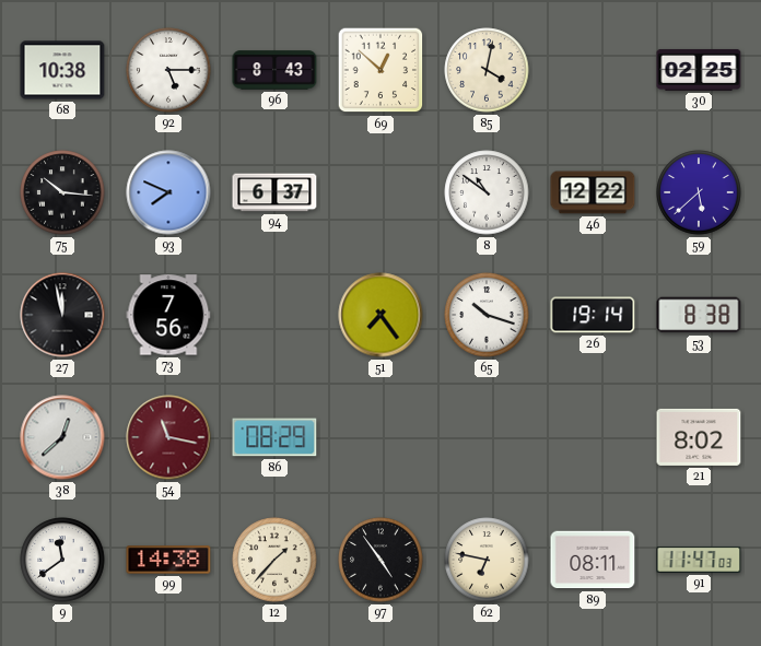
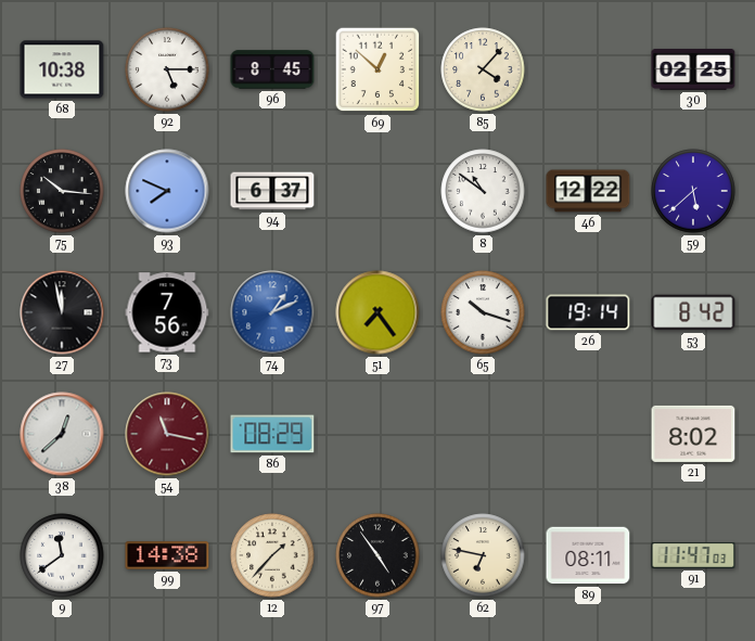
96: 8:43 -> 8:45 (272, 69)
85: 4:02 -> 4:07 (483, 69)
74: none -> 1:11 (272, 312)
53: 8:38 -> 8:42 (693, 312)
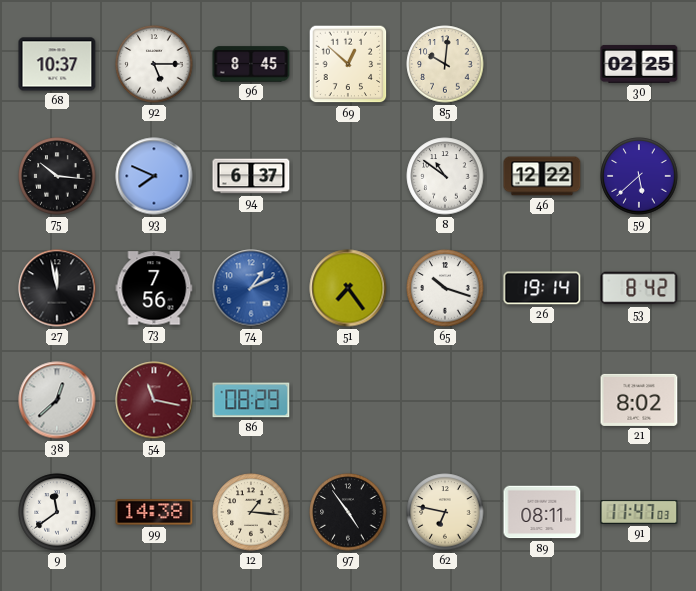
68: 10:38 -> 10:37 (57, 64)
85: 4:07 -> 10:01 (445, 64)
12: 1:37 -> 1:16 (251, 512)
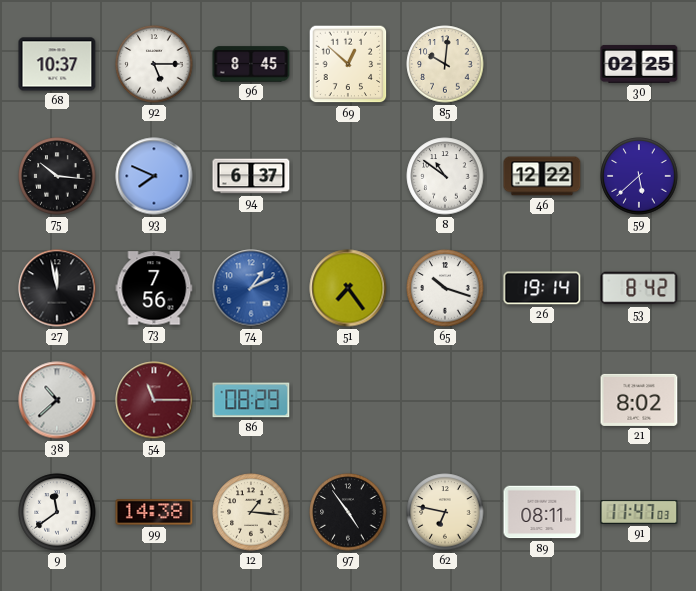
38: 12:38 -> 10:38 (57, 400)
54: 11:17 -> 11:15 (154, 400)
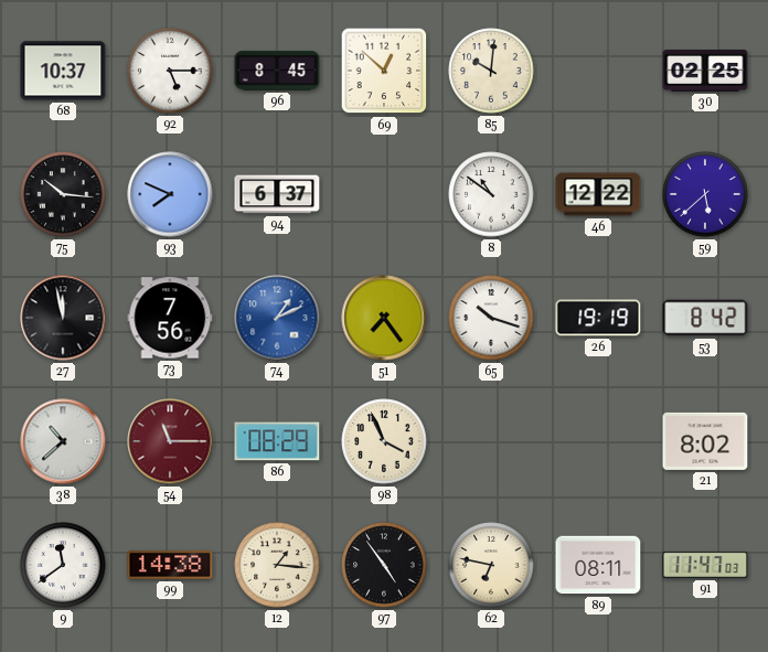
26: 19:14 -> 19:19 (598, 318)
98: none -> 3:56 (384, 441)
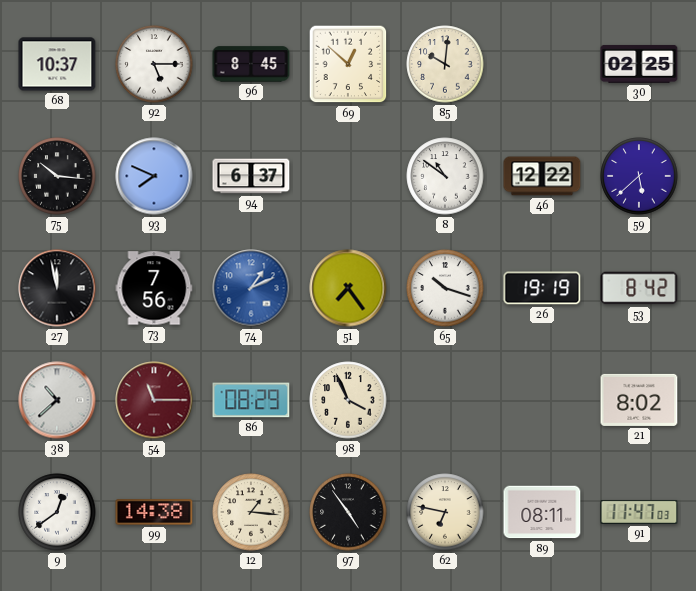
9: 11:39 -> 12:39 (57, 512)
